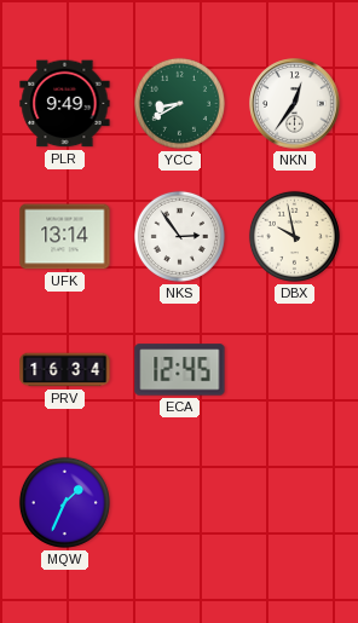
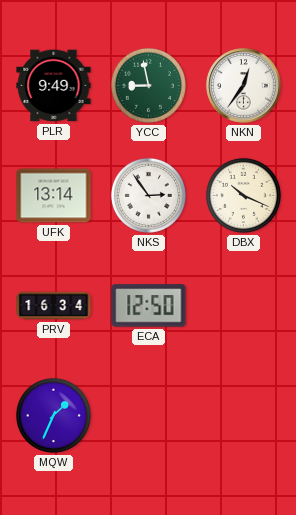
YCC: 8:40 -> 8:58 (148, 85)
DBX: 9:58 -> 10:19 (243, 195)
ECA: 12:45 -> 12:50 (149, 306)
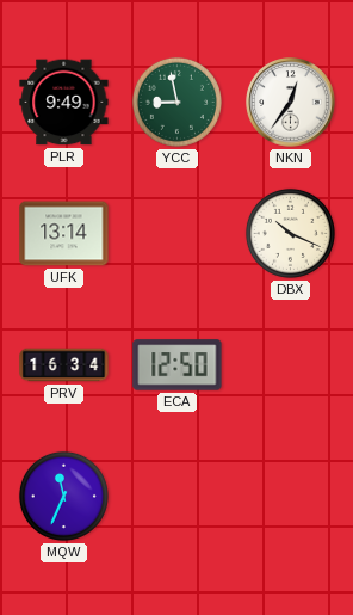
NKS: 2:54 -> none (148, 195)
MQW: 1:34 -> 11:34 (63, 496)
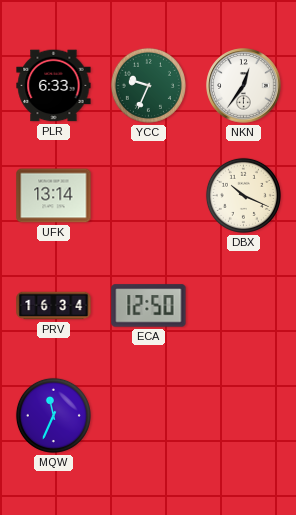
PLR: 9:49 -> 6:33 (54, 86)
YCC: 8:58 -> 9:34 (148, 85)
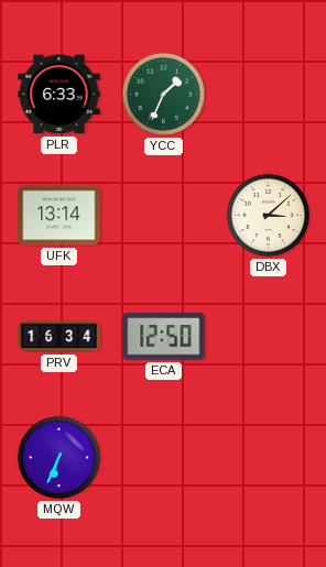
YCC: 9:34 -> 1:34 (163, 94)
NKN: 12:36 -> none (244, 86)
DBX: 10:19 -> 3:08 (268, 215)
MQW: 11:34 -> 6:34 (58, 457)
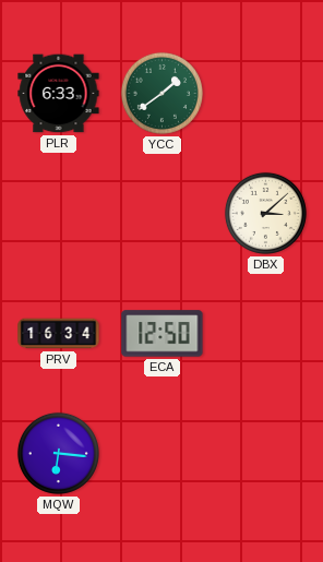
YCC: 1:34 -> 1:39 (161, 93)
UFK: 13:14 -> none (59, 216)
MQW: 6:34 -> 6:16 (58, 453)
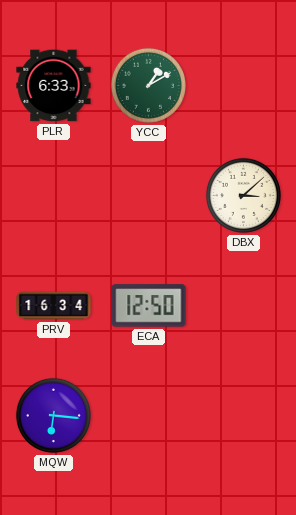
YCC: 1:39 -> 1:10 (148, 85)
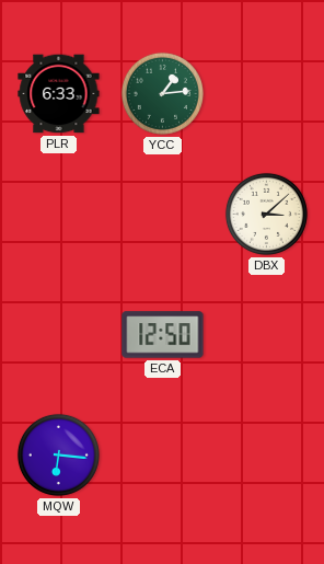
YCC: 1:10 -> 1:14 (162, 93)
PRV: 16:34 -> none (54, 306)
